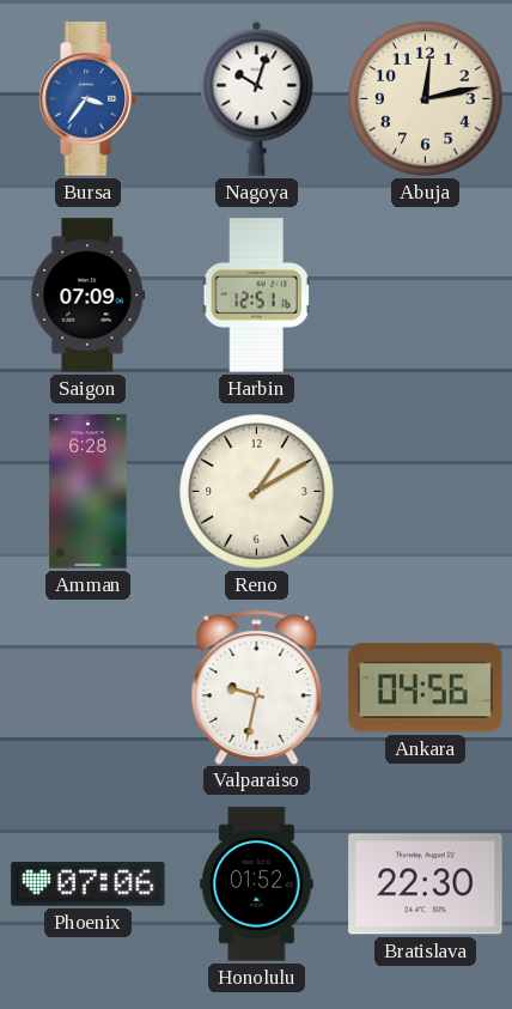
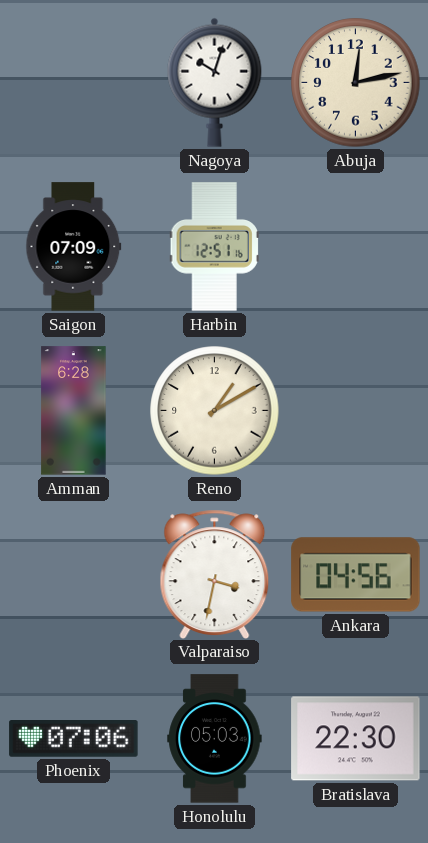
Bursa: 3:36 -> none (87, 99)
Valparaiso: 9:32 -> 3:32 (215, 574)
Honolulu: 01:52 -> 05:03 (215, 739)
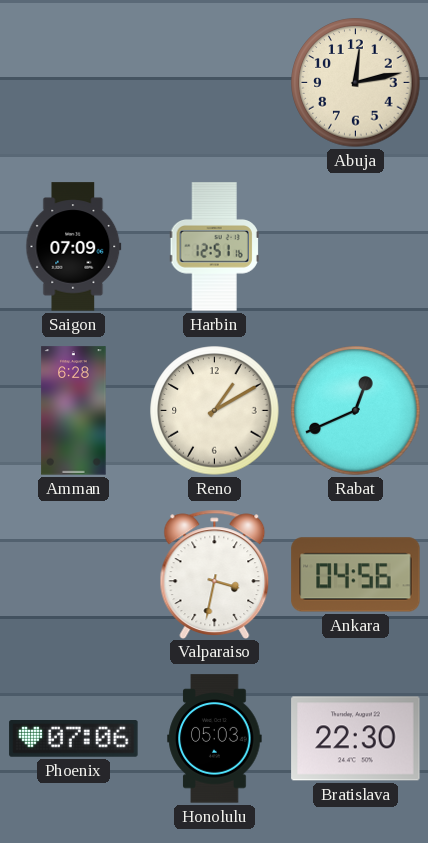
Nagoya: 10:03 -> none (215, 82)
Rabat: none -> 12:41 (356, 411)
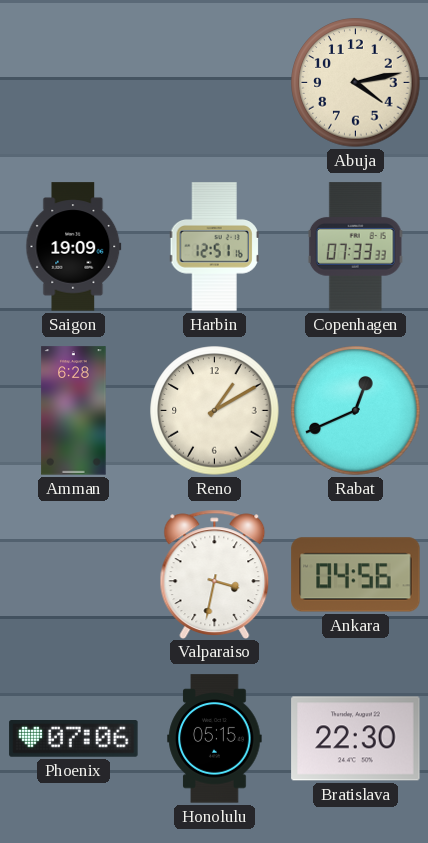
Abuja: 12:13 -> 4:13 (356, 83)
Saigon: 07:09 -> 19:09 (74, 247)
Copenhagen: none -> 07:33 (355, 247)
Honolulu: 05:03 -> 05:15 (215, 739)
